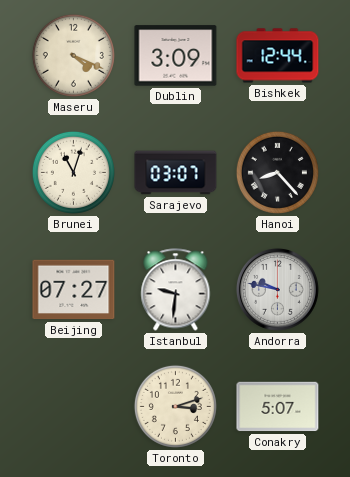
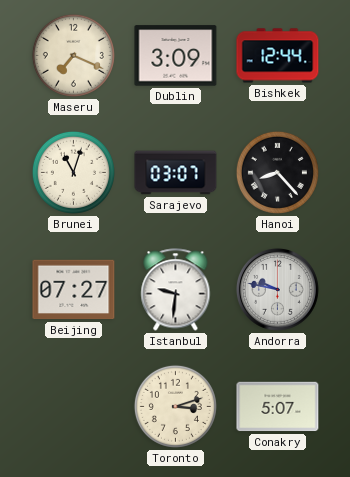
Maseru: 4:19 -> 7:19 (73, 55)
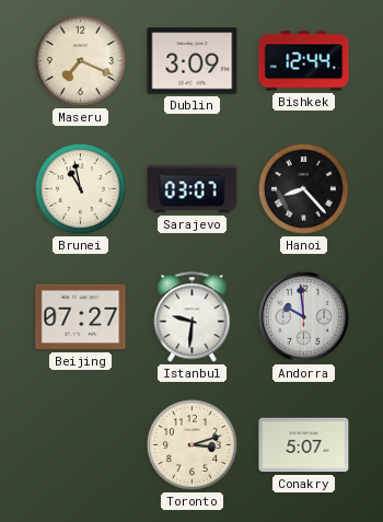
Brunei: 11:03 -> 10:58 (80, 188)
Andorra: 9:47 -> 9:59 (303, 316)
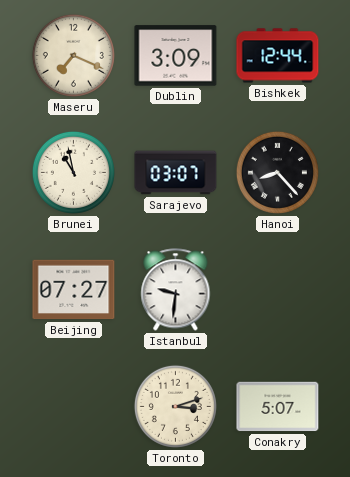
Andorra: 9:59 -> none (303, 316)
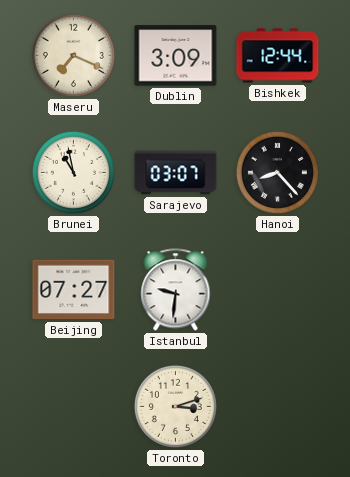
Conakry: 5:07 -> none (278, 407)
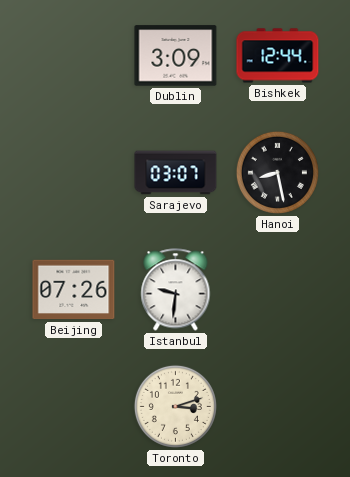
Maseru: 7:19 -> none (73, 55)
Brunei: 10:58 -> none (73, 172)
Hanoi: 8:23 -> 8:28 (277, 172)
Beijing: 07:27 -> 07:26 (74, 290)
